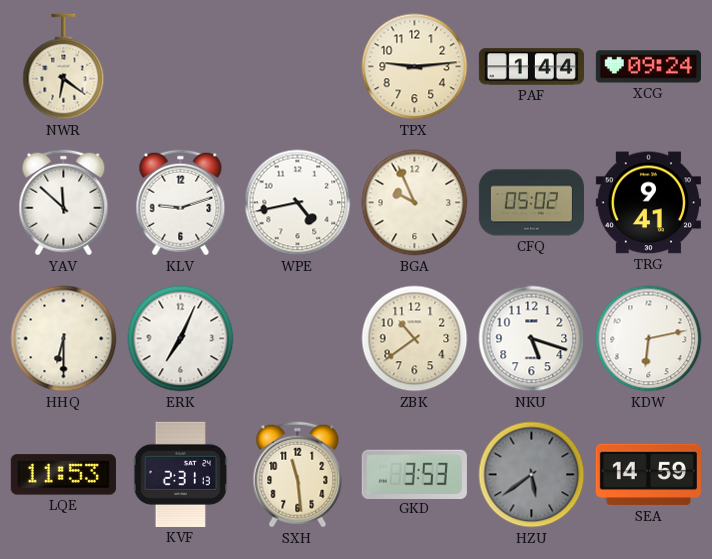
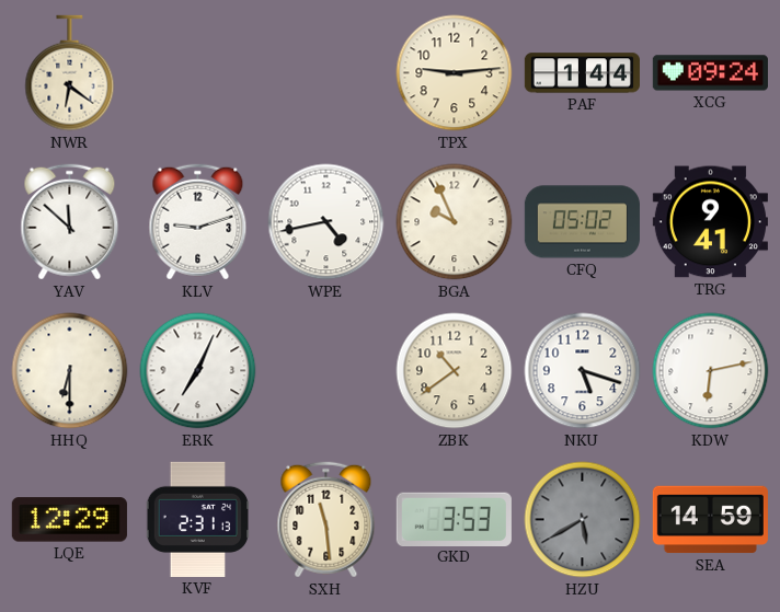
LQE: 11:53 -> 12:29 (69, 520)
HZU: 5:39 -> 5:40 (583, 520)
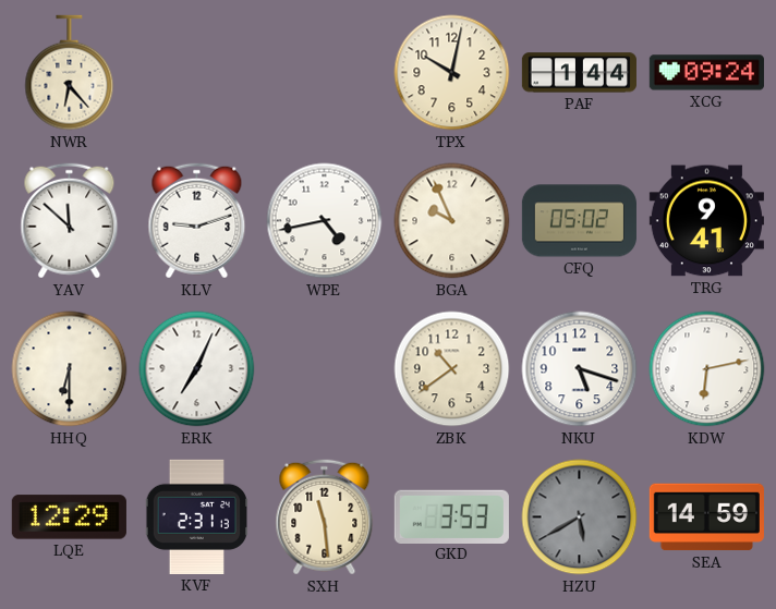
NWR: 6:21 -> 6:23 (70, 73)
TPX: 9:14 -> 10:02 (452, 73)
